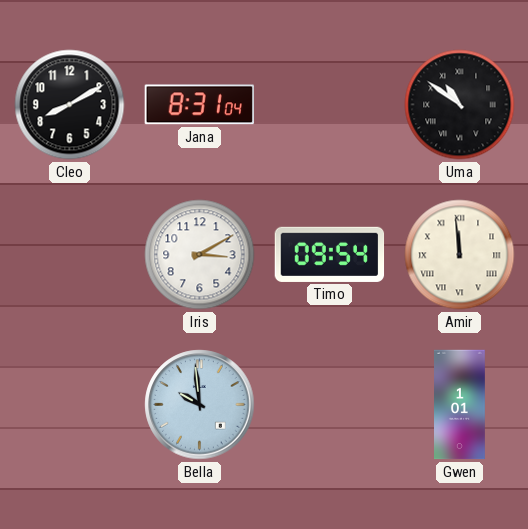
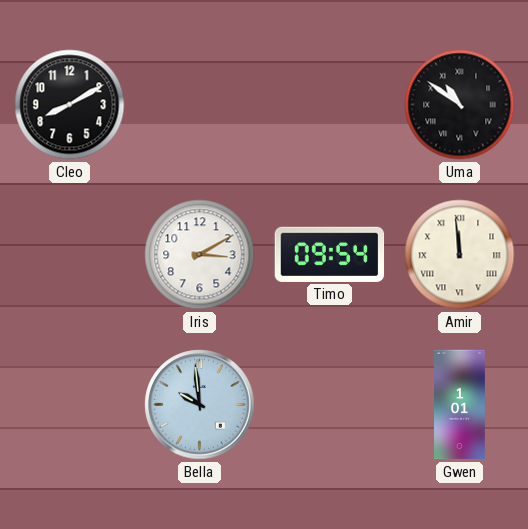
Jana: 8:31 -> none (199, 105)
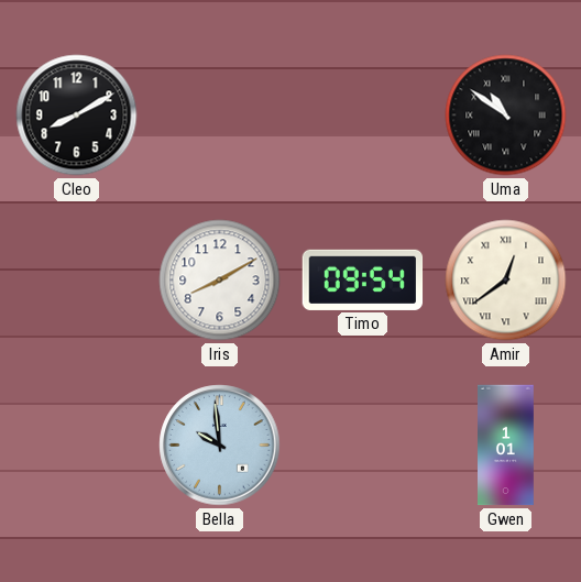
Iris: 3:10 -> 8:10 (220, 281)
Amir: 11:59 -> 12:39 (506, 281)
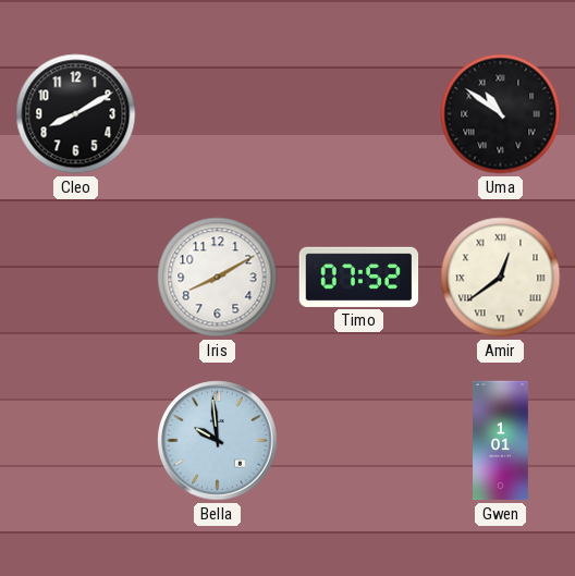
Timo: 09:54 -> 07:52 (359, 277)
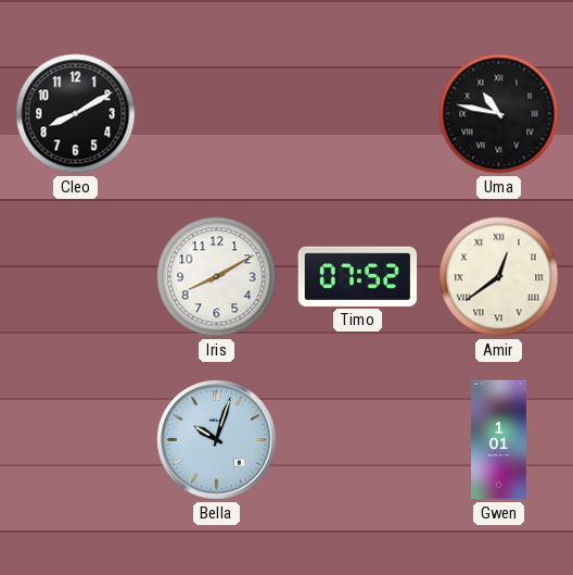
Uma: 10:51 -> 10:47 (499, 114)
Bella: 9:59 -> 10:03 (217, 440)
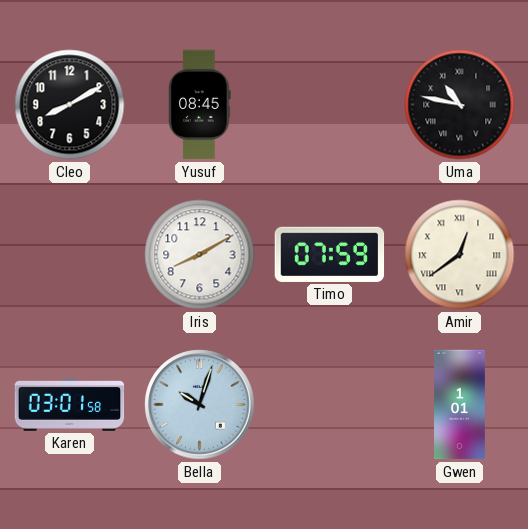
Yusuf: none -> 08:45 (200, 105)
Timo: 07:52 -> 07:59 (330, 254)
Karen: none -> 03:01 (70, 404)
